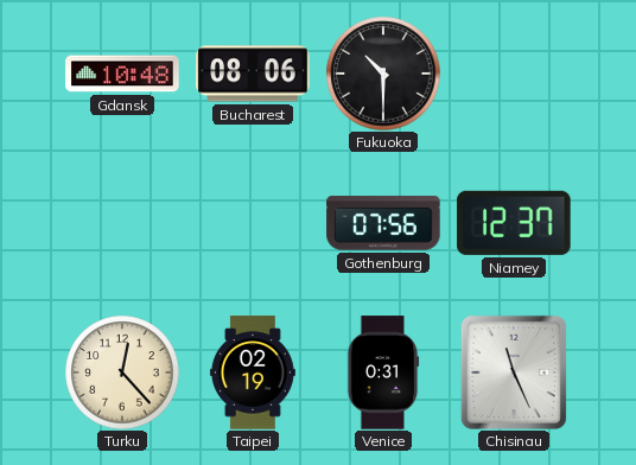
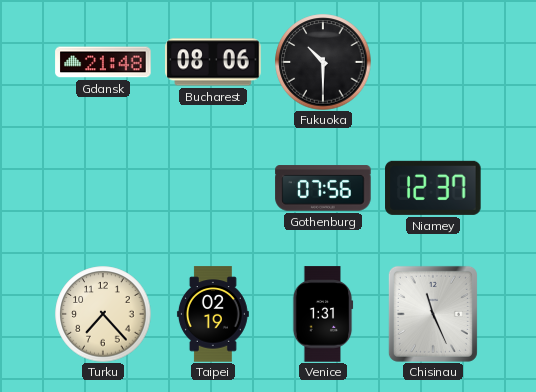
Gdansk: 10:48 -> 21:48 (103, 62)
Turku: 12:23 -> 7:23 (103, 314)
Venice: 0:31 -> 1:31 (323, 314)
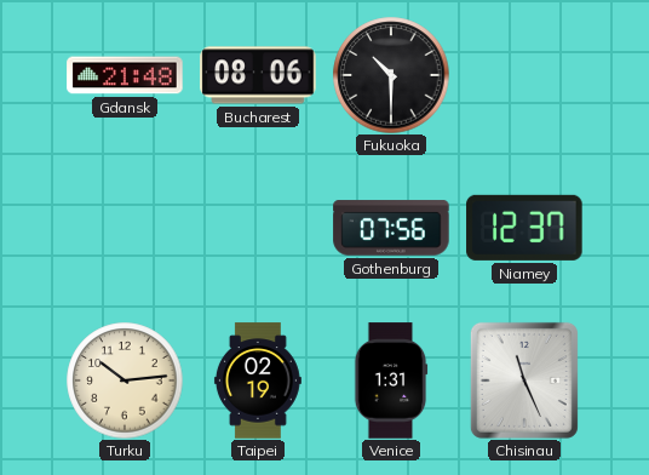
Turku: 7:23 -> 10:14 (125, 380)
